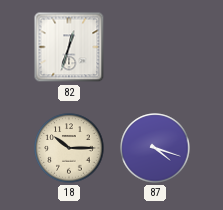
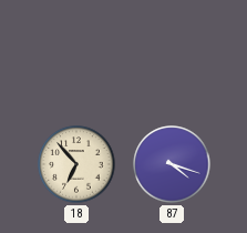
82: 12:33 -> none (69, 47)
18: 10:15 -> 6:53 (76, 164)
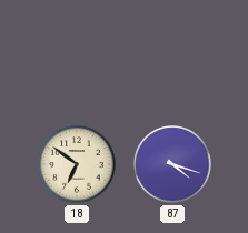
18: 6:53 -> 6:51 (77, 164)
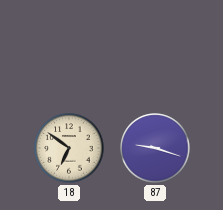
87: 4:18 -> 9:18 (155, 148)
